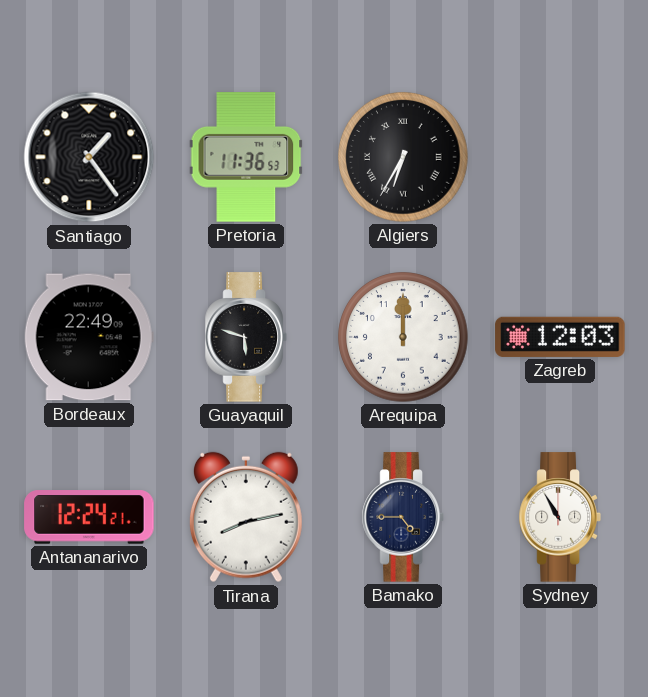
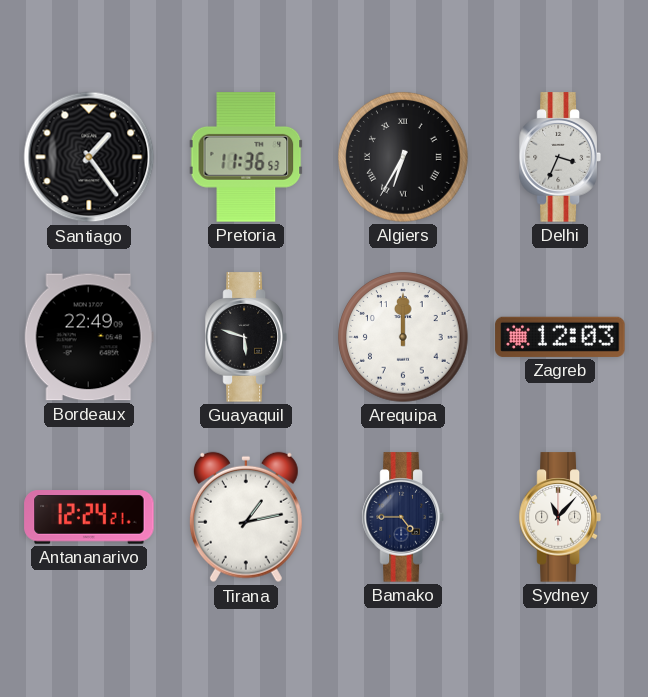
Delhi: none -> 3:34 (560, 157)
Tirana: 8:13 -> 1:13 (246, 517)
Sydney: 10:55 -> 11:07 (560, 517)
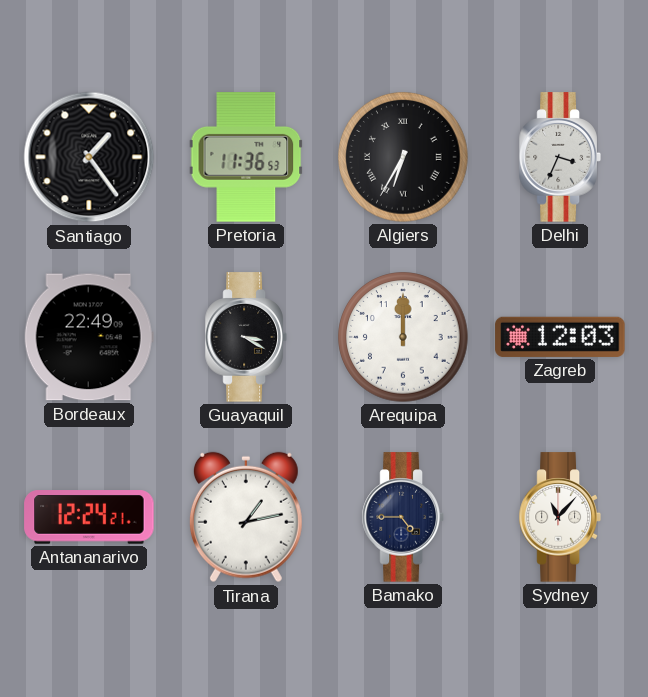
Guayaquil: 5:48 -> 3:20 (246, 337)
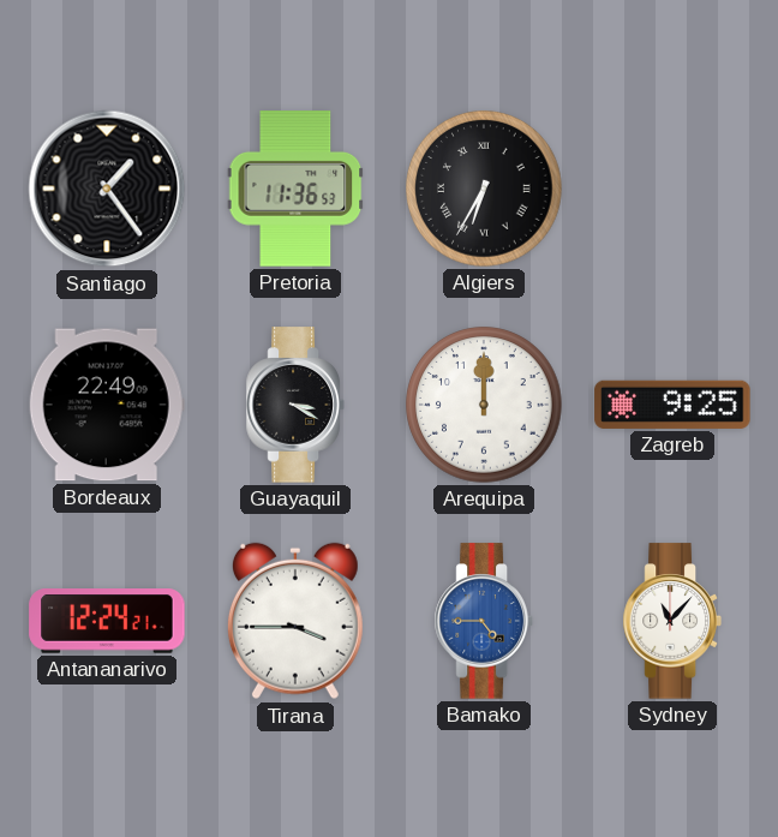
Delhi: 3:34 -> none (560, 157)
Zagreb: 12:03 -> 9:25 (672, 405)
Tirana: 1:13 -> 3:45 (295, 621)
Bamako dial: navy -> blue (484, 621)
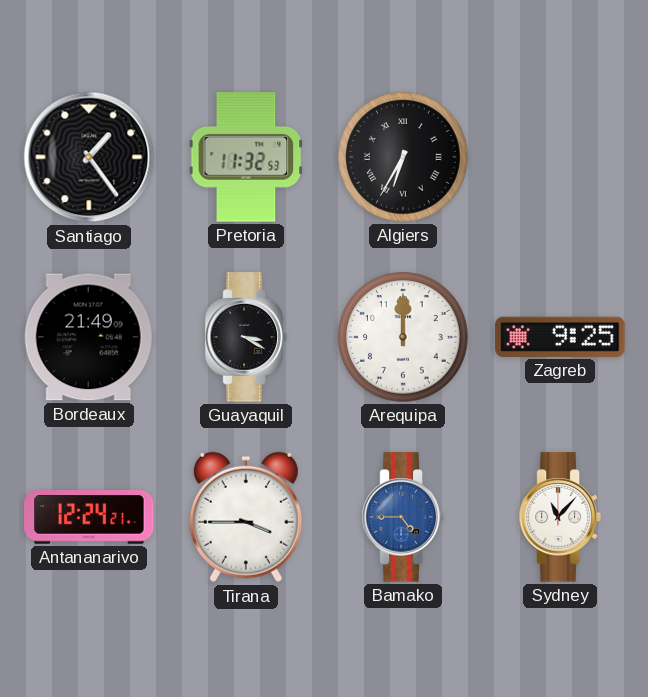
Pretoria: 11:36 -> 11:32 (246, 157)
Bordeaux: 22:49 -> 21:49 (89, 337)
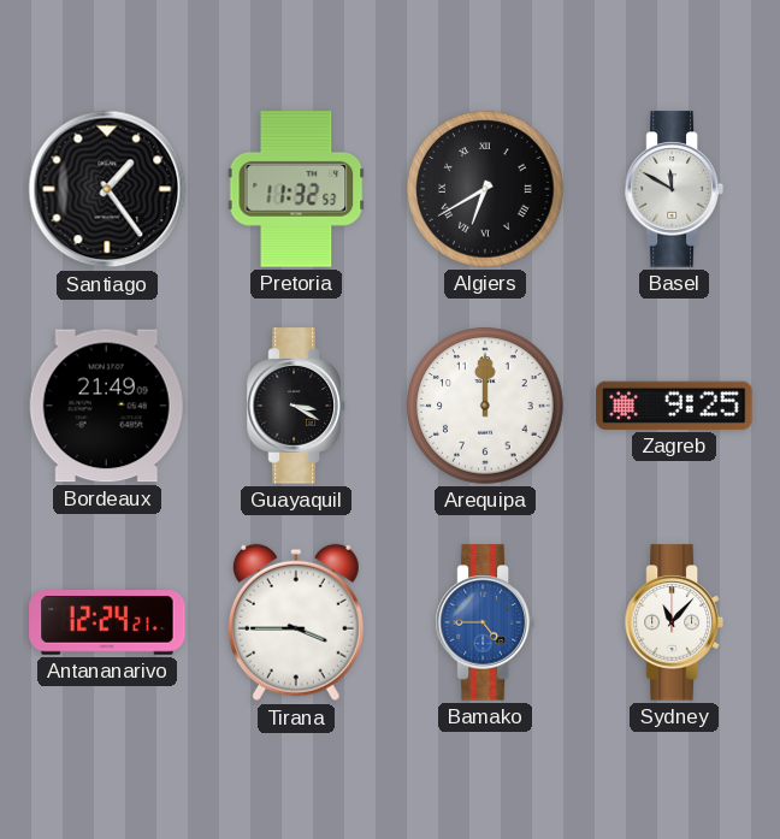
Algiers: 6:35 -> 6:40 (485, 189)
Basel: none -> 11:50 (674, 189)
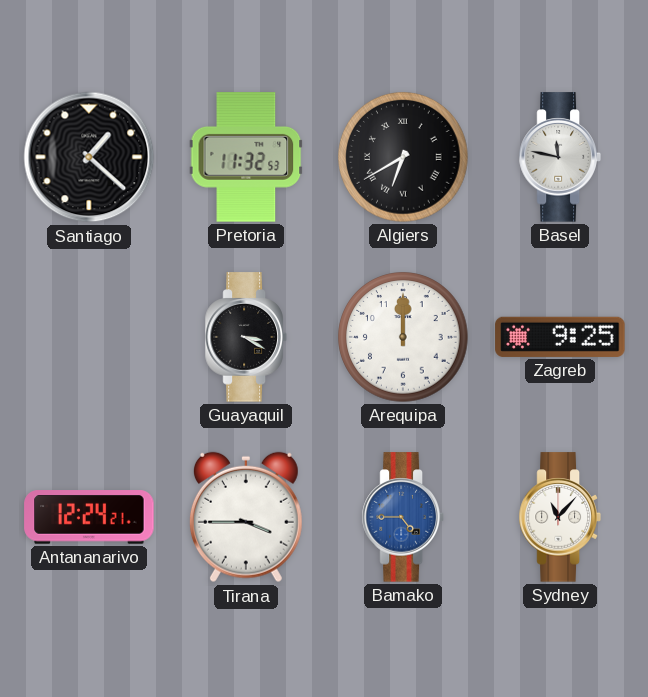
Santiago: 1:24 -> 1:22 (89, 157)
Basel: 11:50 -> 11:47 (560, 157)
Bordeaux: 21:49 -> none (107, 406)
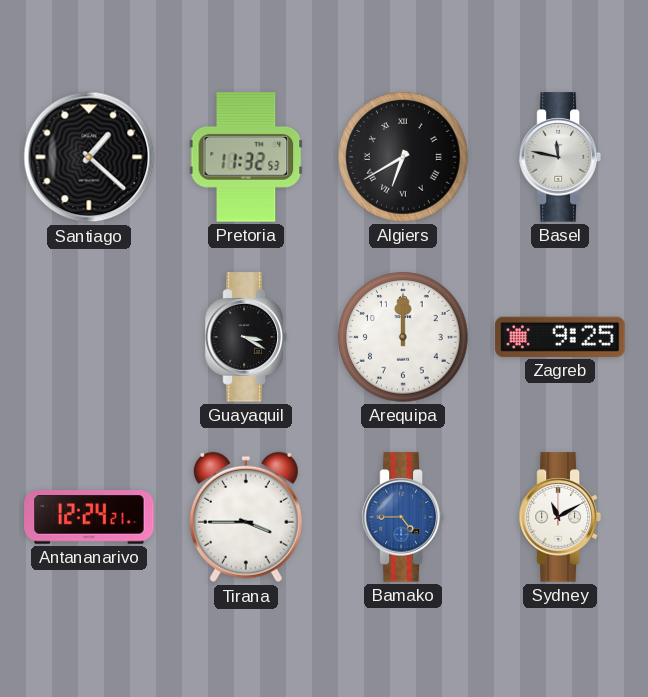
Sydney: 11:07 -> 11:10 (560, 517)
